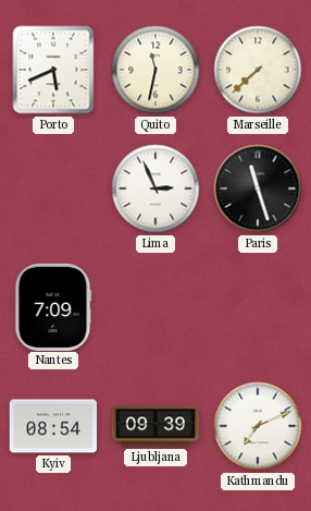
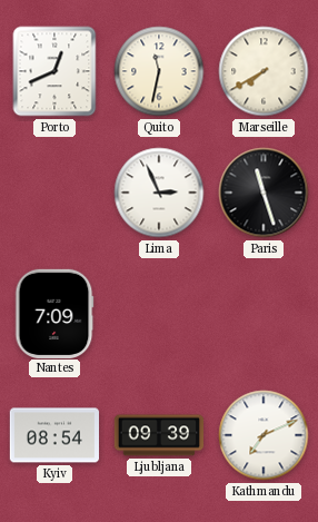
Porto: 5:41 -> 12:41 (54, 71)
Marseille: 7:38 -> 7:40 (264, 71)
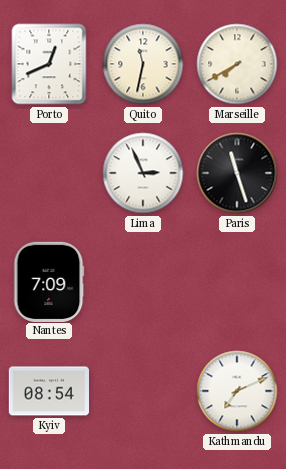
Ljubljana: 09:39 -> none (159, 435)
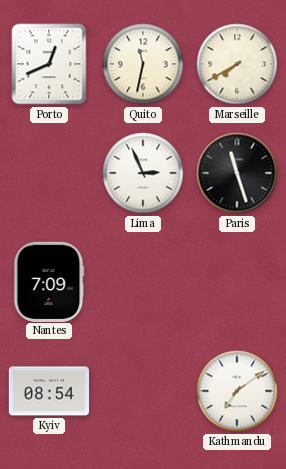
Kathmandu: 7:11 -> 7:09 (237, 391)
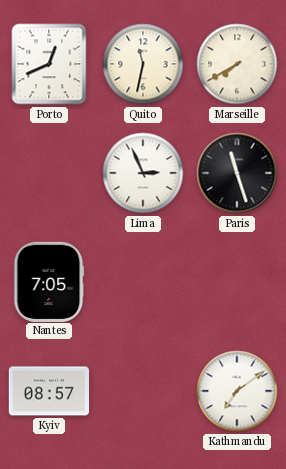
Nantes: 7:09 -> 7:05 (49, 281)
Kyiv: 08:54 -> 08:57 (49, 391)
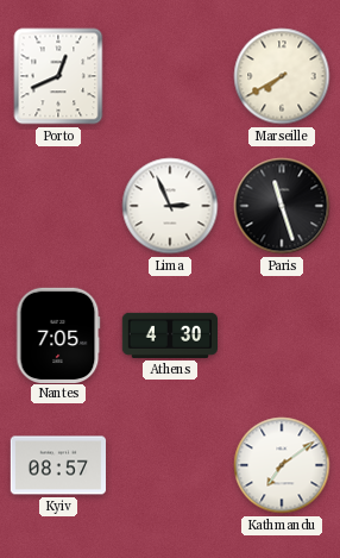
Quito: 11:32 -> none (143, 64)
Athens: none -> 4:30 (169, 336)
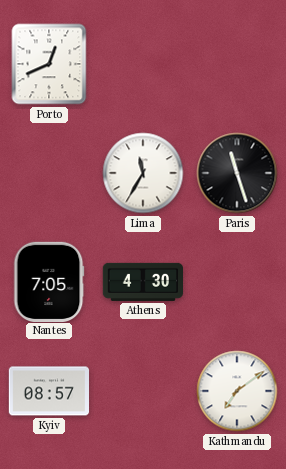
Marseille: 7:40 -> none (282, 76)
Lima: 2:56 -> 11:35 (143, 173)
